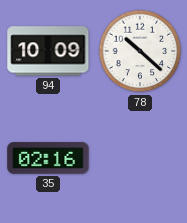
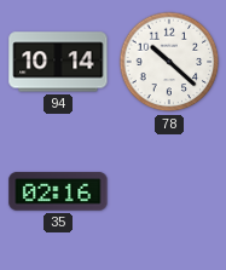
94: 10:09 -> 10:14 (58, 62)
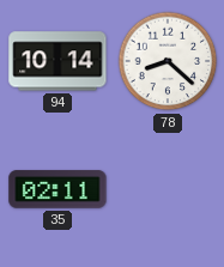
78: 10:22 -> 8:22 (168, 61)
35: 02:16 -> 02:11 (57, 189)
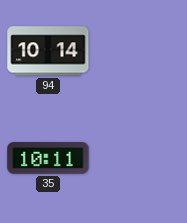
78: 8:22 -> none (168, 61)
35: 02:11 -> 10:11 (48, 158)
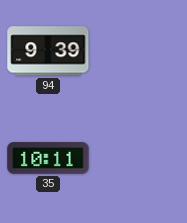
94: 10:14 -> 9:39 (48, 51)
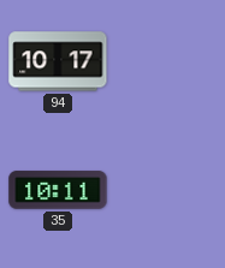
94: 9:39 -> 10:17 (58, 61)
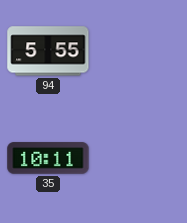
94: 10:17 -> 5:55 (48, 51)
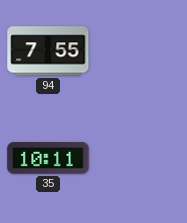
94: 5:55 -> 7:55 (48, 51)
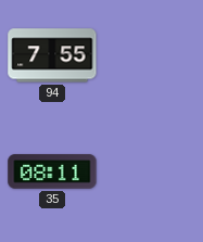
35: 10:11 -> 08:11 (52, 171)
